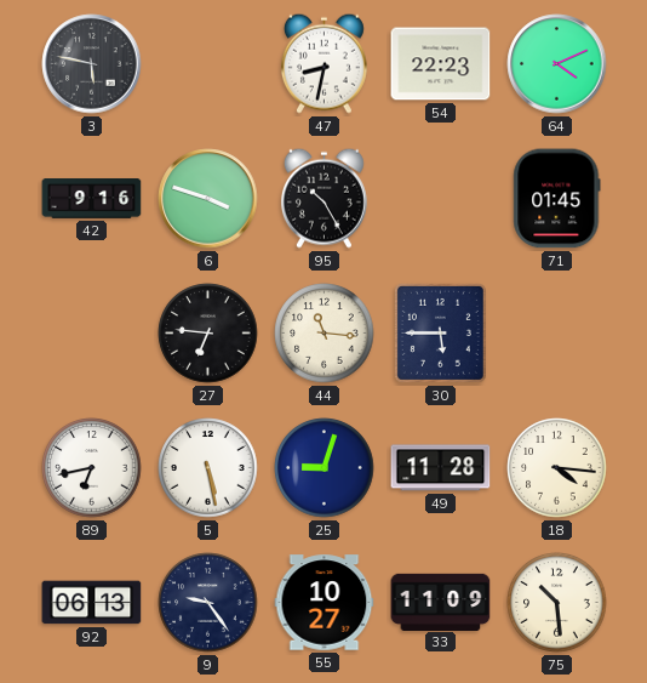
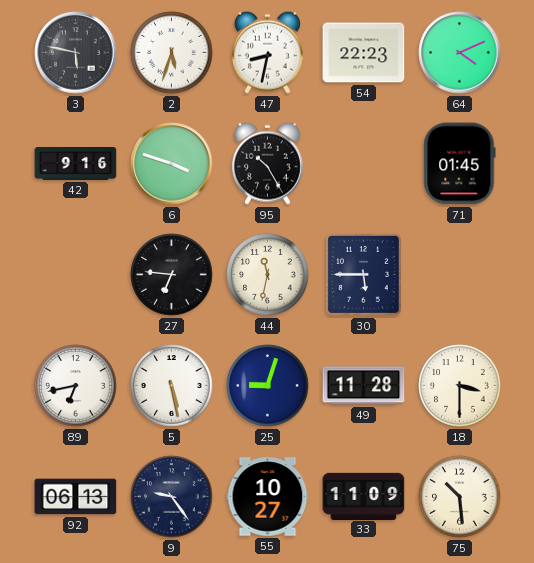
2: none -> 5:33 (172, 53)
44: 11:16 -> 11:32 (268, 275)
18: 4:16 -> 3:30 (460, 386)
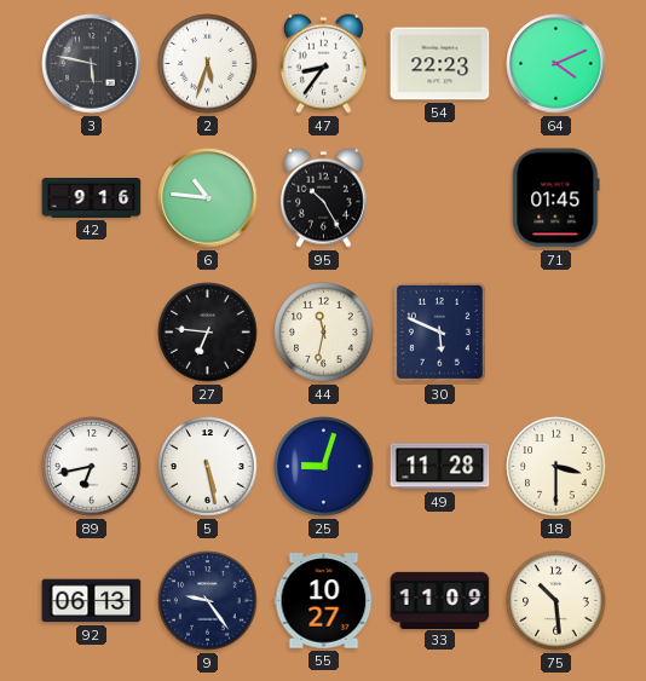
47: 8:32 -> 8:36 (323, 63)
6: 3:48 -> 10:46 (208, 198)
30: 5:45 -> 5:49 (439, 331)
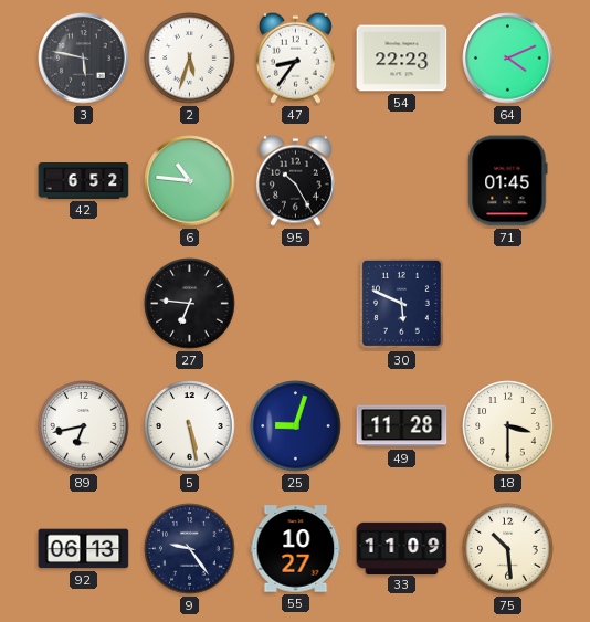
42: 9:16 -> 6:52 (84, 181)
44: 11:32 -> none (324, 333)
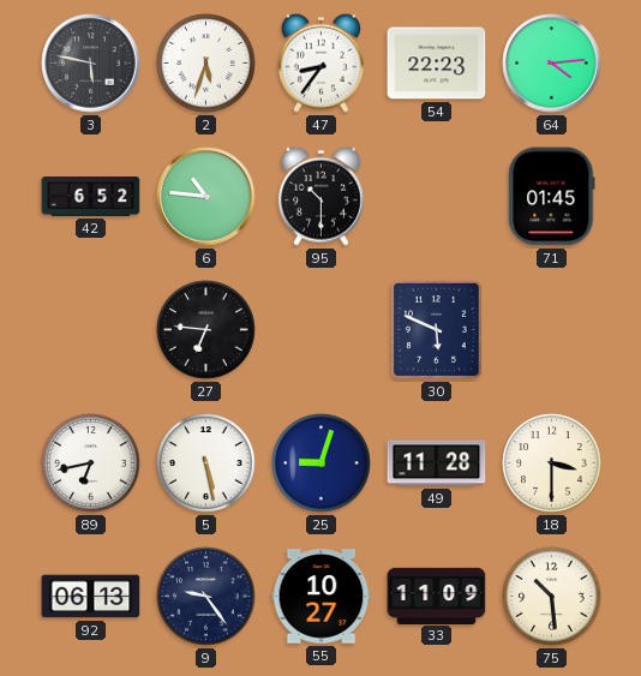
64: 4:11 -> 4:14 (552, 64)
95: 10:25 -> 10:30 (320, 196)
